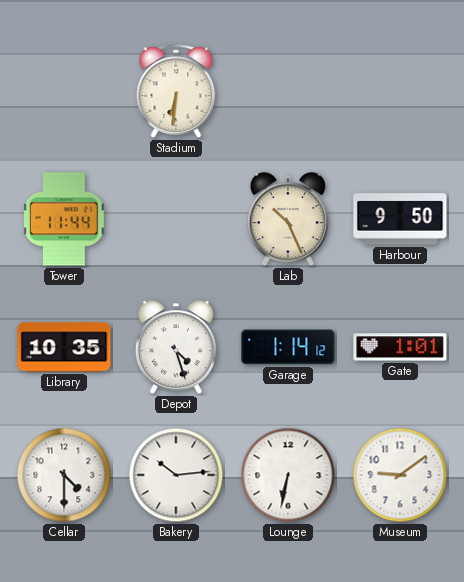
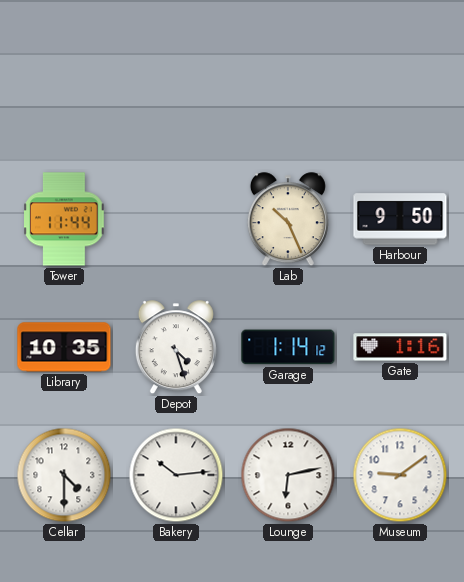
Stadium: 6:31 -> none (176, 91)
Gate: 1:01 -> 1:16 (400, 347)
Lounge: 6:32 -> 6:13 (288, 475)
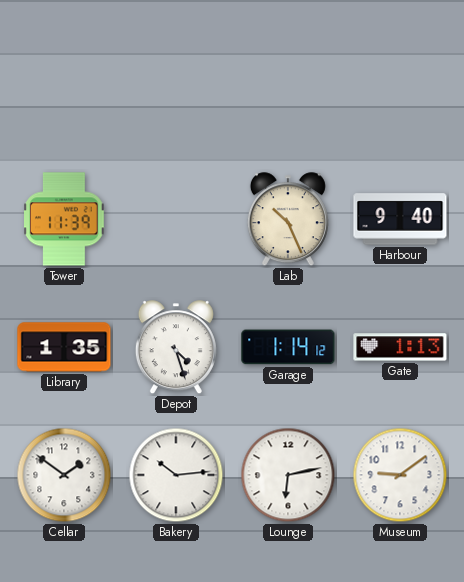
Tower: 11:44 -> 11:39 (65, 219)
Harbour: 9:50 -> 9:40 (400, 219)
Library: 10:35 -> 1:35 (64, 347)
Gate: 1:16 -> 1:13 (400, 347)
Cellar: 4:30 -> 1:51 (64, 475)
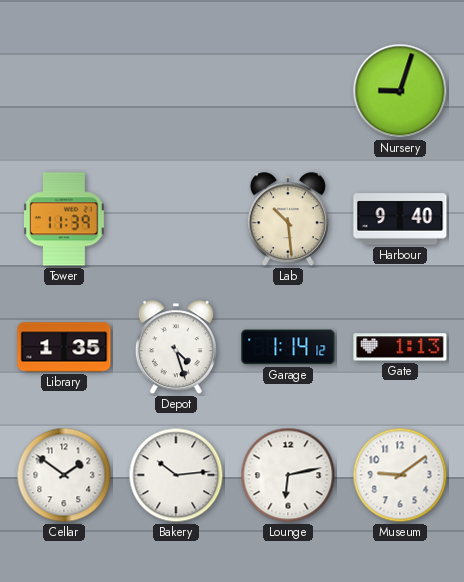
Nursery: none -> 9:03 (400, 91)
Lab: 10:26 -> 10:29 (288, 220)
